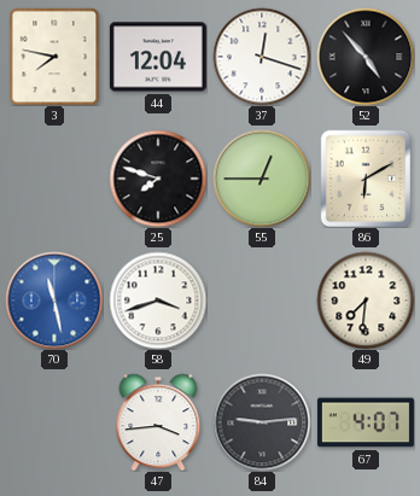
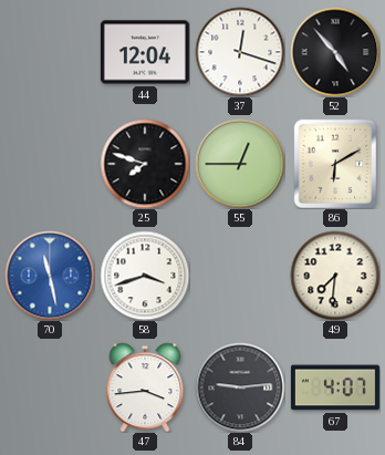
3: 7:47 -> none (54, 57)
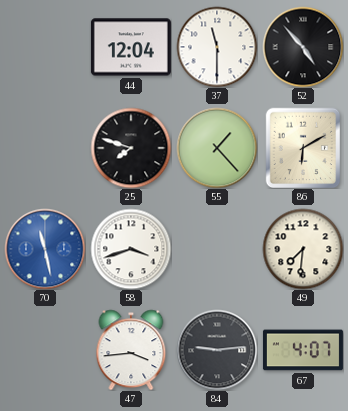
37: 12:18 -> 11:30 (217, 47)
55: 12:45 -> 1:23 (217, 148)
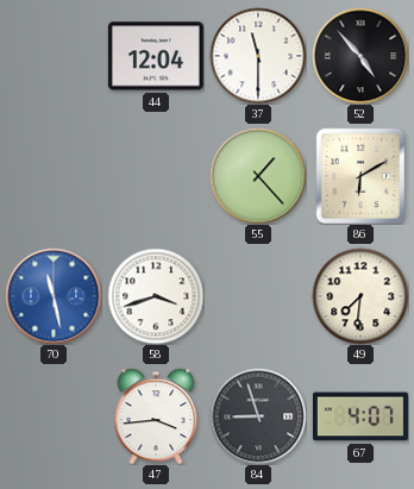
25: 7:48 -> none (131, 148)
84: 9:14 -> 8:57 (258, 416)
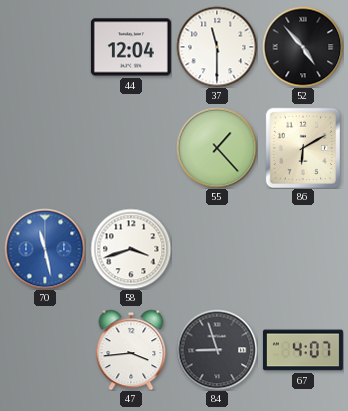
49: 7:31 -> none (360, 296)
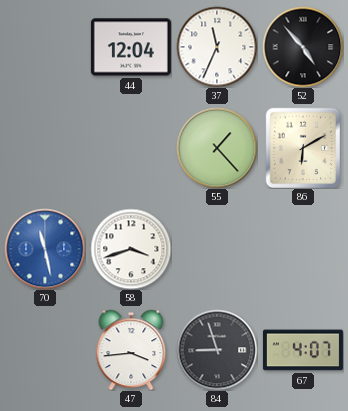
37: 11:30 -> 11:34 (217, 47)
